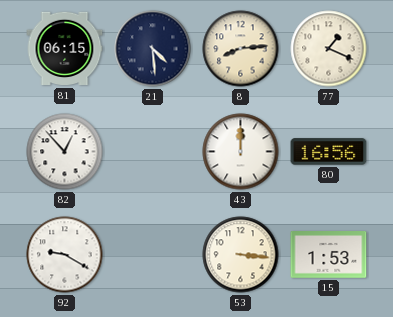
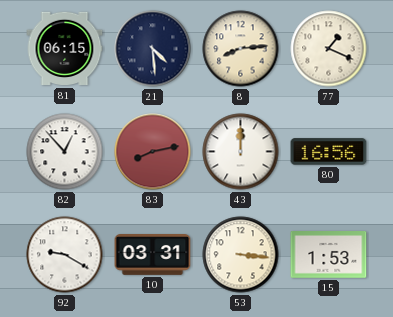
83: none -> 8:13 (153, 152)
10: none -> 03:31 (153, 255)
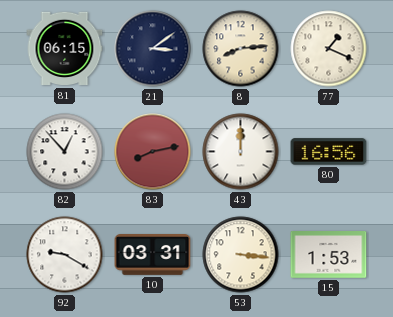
21: 4:29 -> 3:09 (153, 49)
